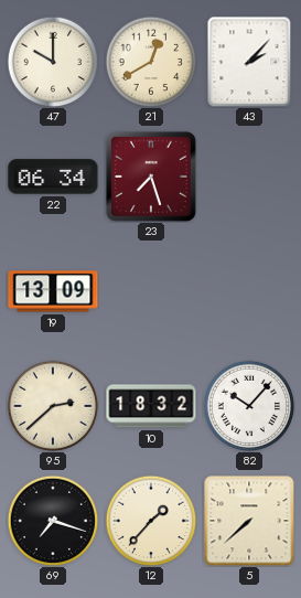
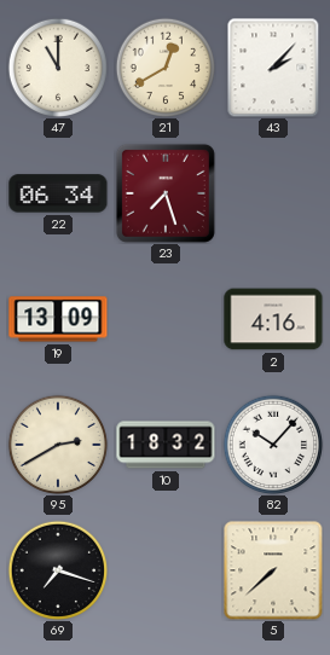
47: 10:00 -> 11:00 (58, 68)
2: none -> 4:16 (273, 319)
95: 2:38 -> 2:40 (58, 445)
12: 1:37 -> none (151, 521)
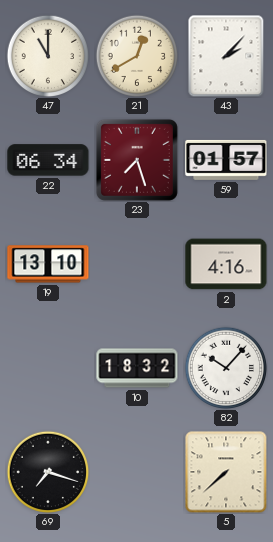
59: none -> 01:57 (226, 160)
19: 13:09 -> 13:10 (48, 264)
95: 2:40 -> none (58, 445)
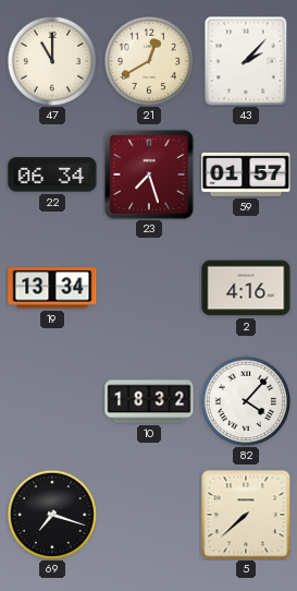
19: 13:10 -> 13:34 (52, 288)
82: 10:07 -> 4:07 (246, 401)
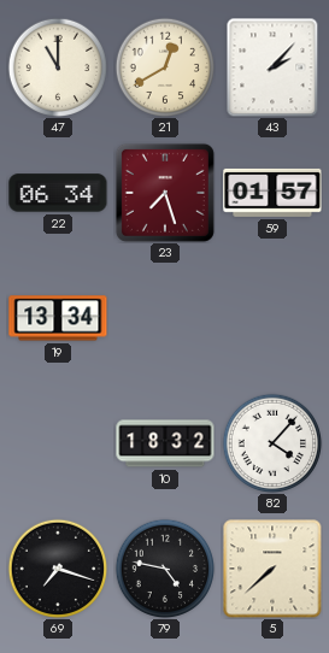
2: 4:16 -> none (246, 288)
79: none -> 4:47 (165, 569)
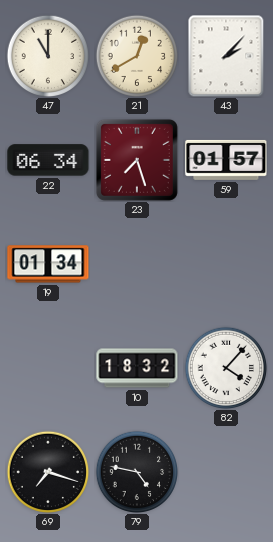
19: 13:34 -> 01:34 (48, 264)
5: 7:38 -> none (272, 569)
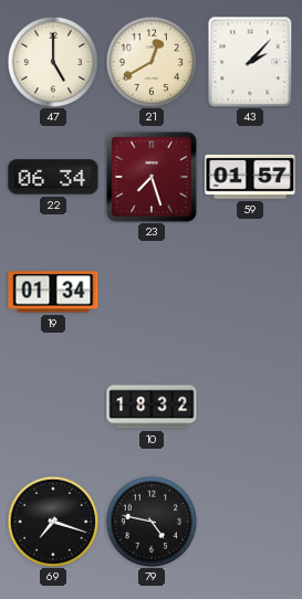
47: 11:00 -> 5:00 (53, 62)
82: 4:07 -> none (226, 368)
